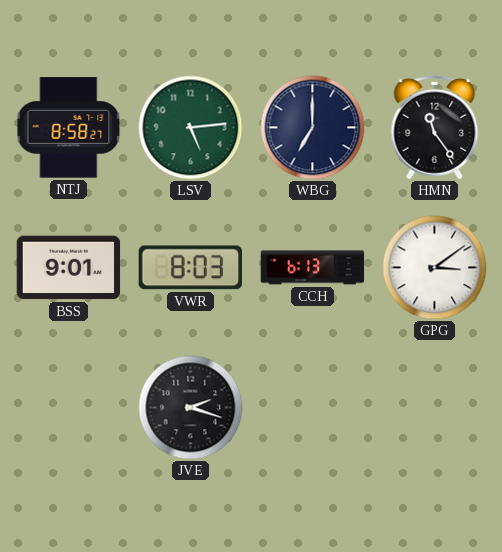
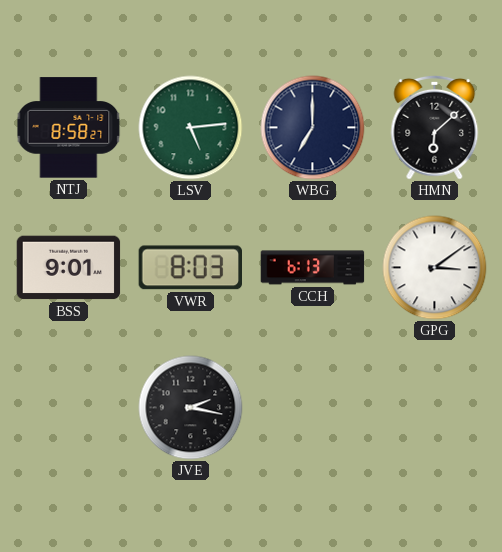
HMN: 11:24 -> 6:08 (435, 127)
JVE: 2:18 -> 2:17 (191, 408)
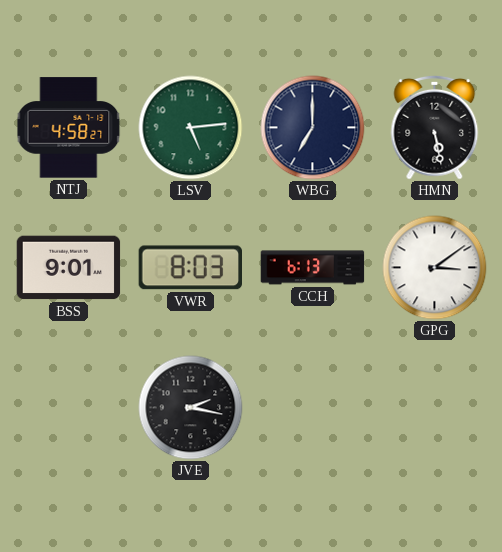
NTJ: 8:58 -> 4:58 (69, 128)
HMN: 6:08 -> 5:28 (435, 127)
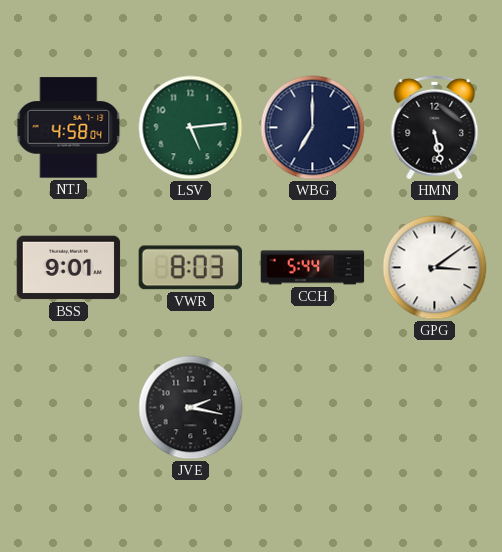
NTJ: 4:58:27 -> 4:58:04 (69, 128)
CCH: 6:13 -> 5:44 (313, 268)
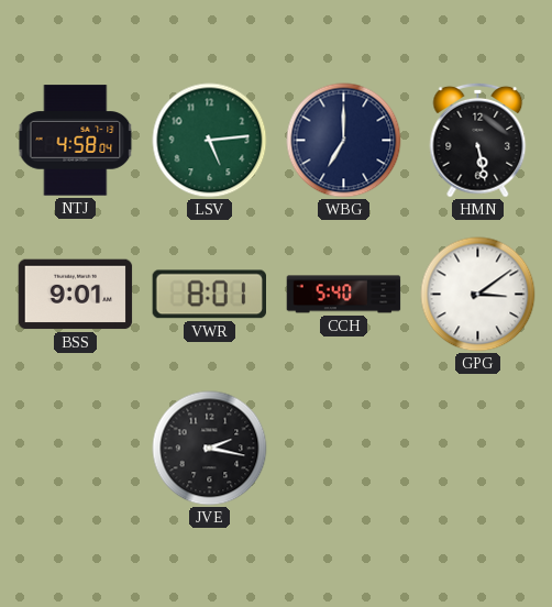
VWR: 8:03 -> 8:01 (209, 295)
CCH: 5:44 -> 5:40 (344, 295)
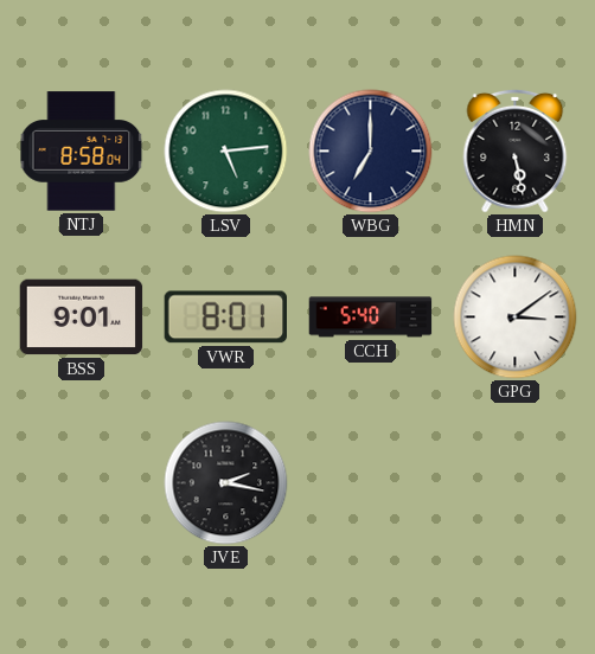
NTJ: 4:58 -> 8:58 (82, 152)
